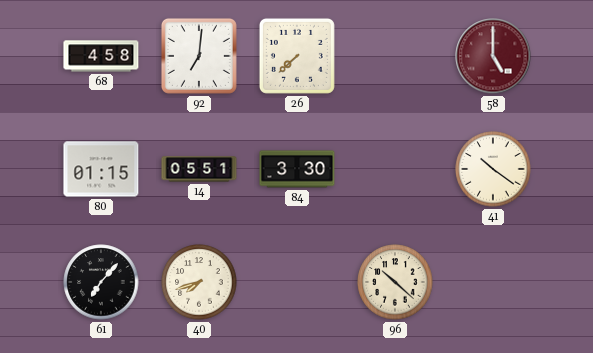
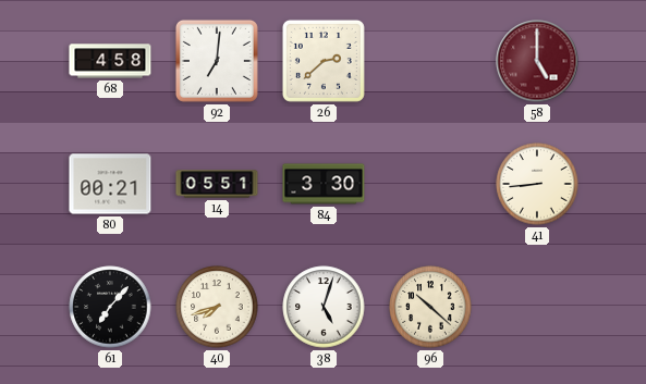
26: 7:38 -> 2:38 (324, 61)
80: 01:15 -> 00:21 (110, 184)
41: 10:21 -> 8:44 (537, 184)
38: none -> 5:03 (324, 307)
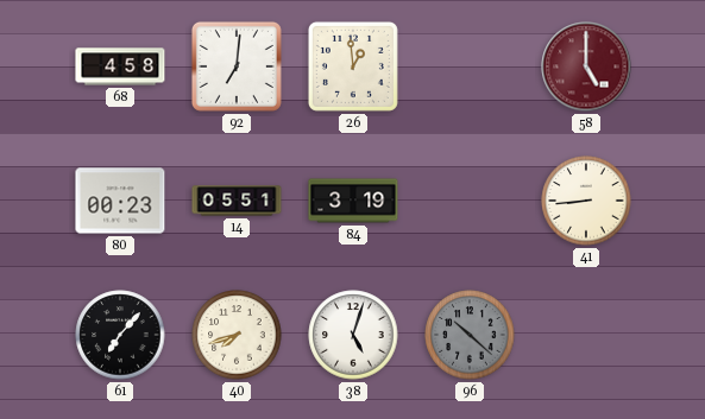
26: 2:38 -> 12:59 (353, 66)
80: 00:21 -> 00:23 (120, 201)
84: 3:30 -> 3:19 (353, 201)
96 dial: cream -> grey (470, 335)
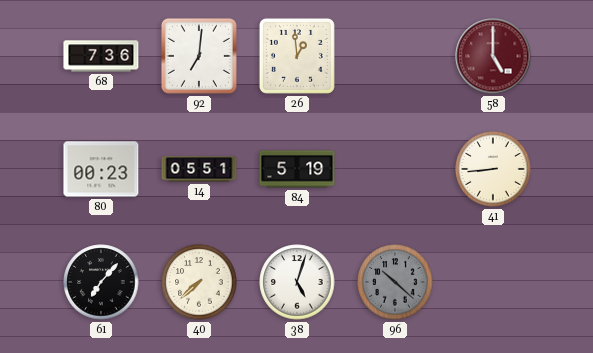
68: 4:58 -> 7:36 (101, 56)
84: 3:19 -> 5:19 (297, 169)
40: 7:42 -> 7:38 (199, 282)
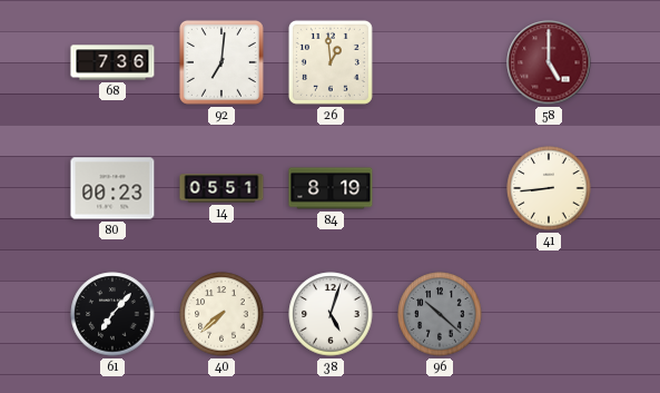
84: 5:19 -> 8:19 (331, 188)
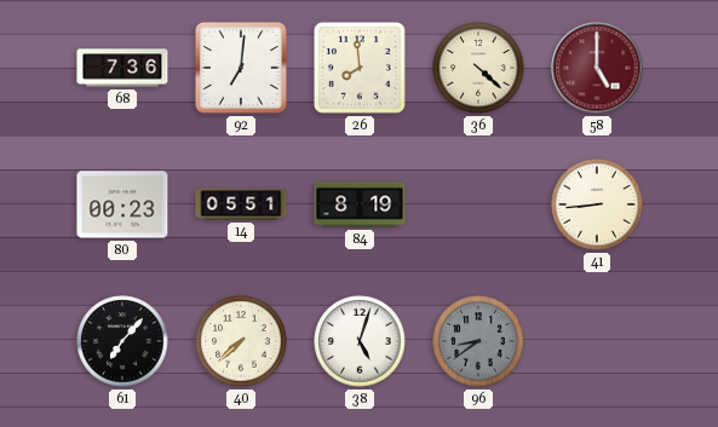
26: 12:59 -> 7:59 (360, 68)
36: none -> 4:22 (478, 68)
96: 10:22 -> 8:39 (478, 341)
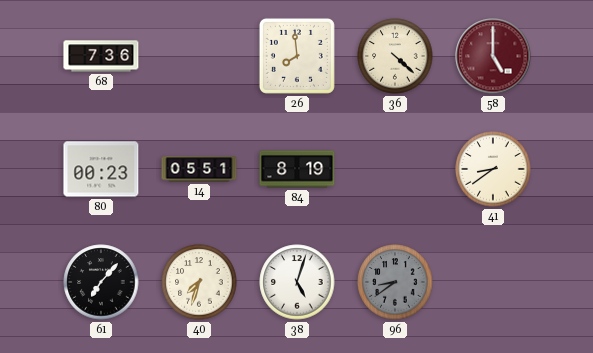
92: 7:01 -> none (241, 68)
41: 8:44 -> 8:39 (493, 169)
40: 7:38 -> 7:33 (199, 282)
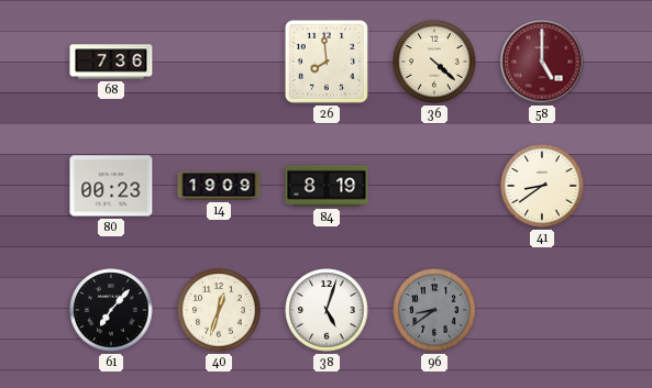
14: 05:51 -> 19:09 (219, 186)
40: 7:33 -> 12:33 (219, 310)
